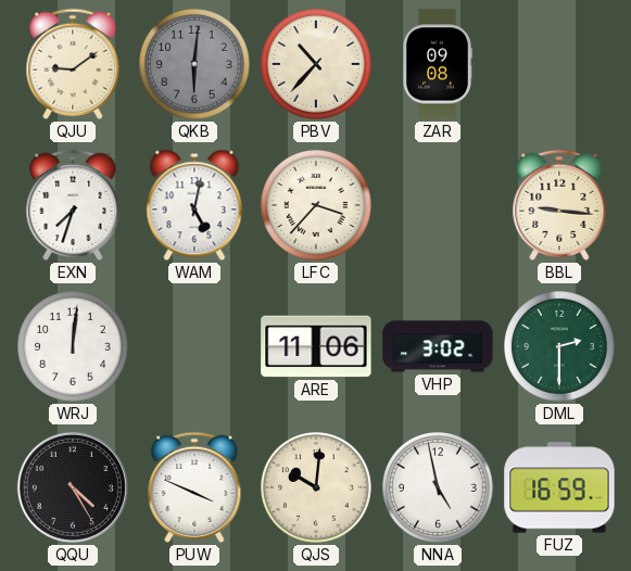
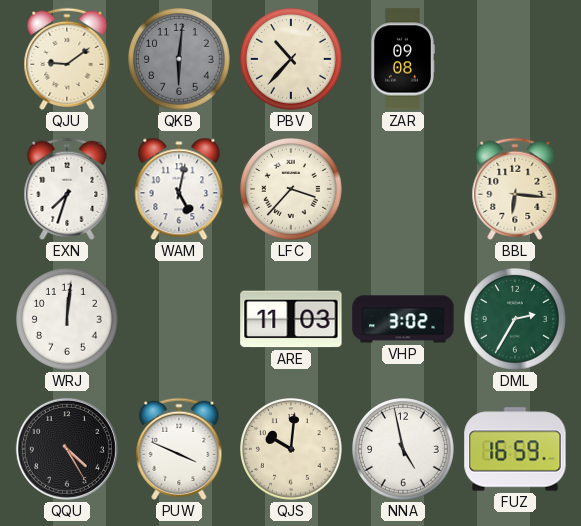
BBL: 9:16 -> 6:16 (515, 189)
ARE: 11:06 -> 11:03 (291, 319)
DML: 2:30 -> 2:35 (516, 320)
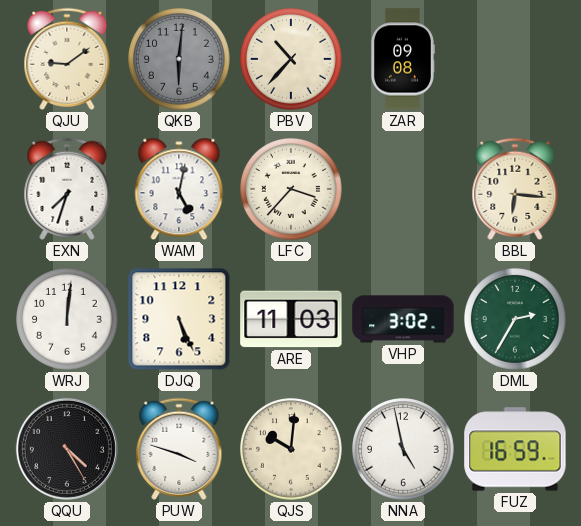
DJQ: none -> 5:26 (179, 319)
PUW: 3:49 -> 3:48 (179, 449)
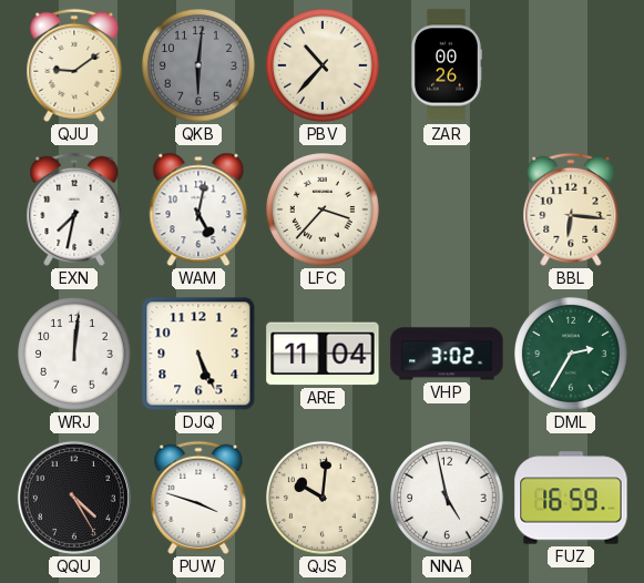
ZAR: 09:08 -> 00:26 (446, 65)
EXN: 7:33 -> 7:32 (74, 209)
ARE: 11:03 -> 11:04 (323, 354)
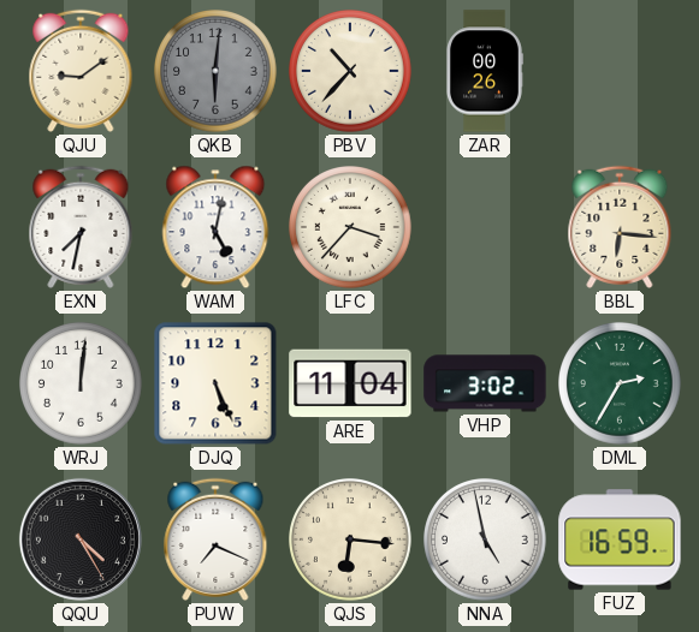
PUW: 3:48 -> 7:19 (215, 539)
QJS: 10:01 -> 6:16 (351, 541)
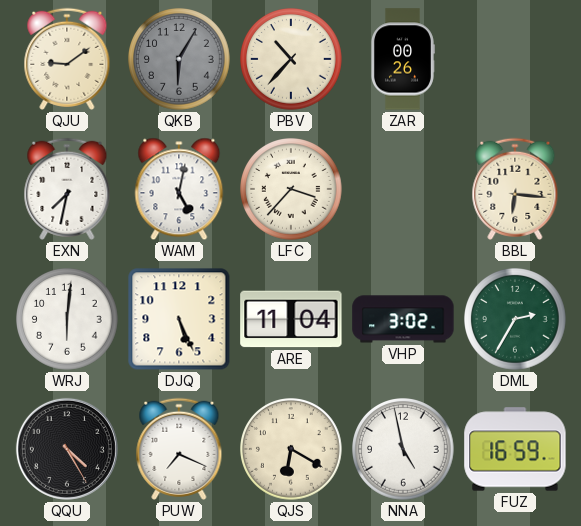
QKB: 6:01 -> 6:05 (180, 60)
WRJ: 12:01 -> 6:01 (68, 320)
QJS: 6:16 -> 6:20 (292, 450)
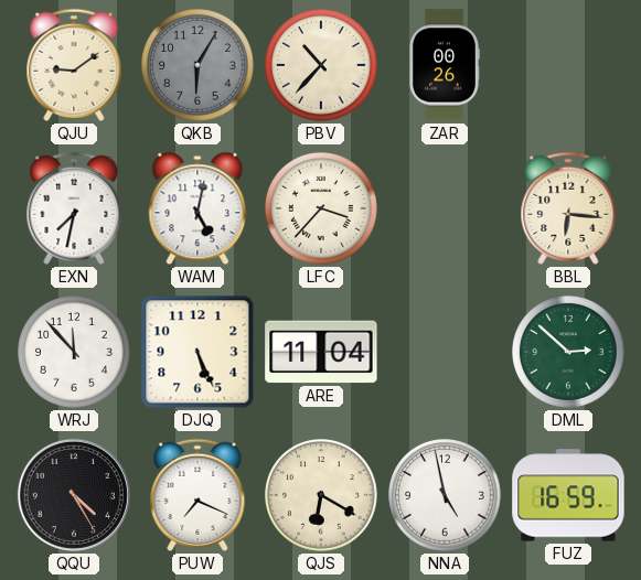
WRJ: 6:01 -> 11:53 (75, 353)
VHP: 3:02 -> none (403, 319)
DML: 2:35 -> 2:52 (569, 353)
